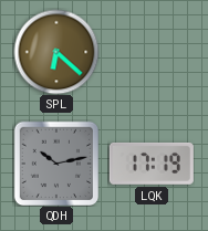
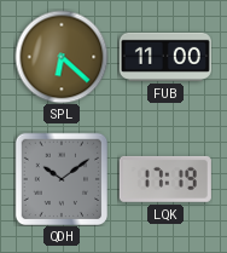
FUB: none -> 11:00 (165, 57)
QDH: 10:13 -> 10:09 (62, 179)
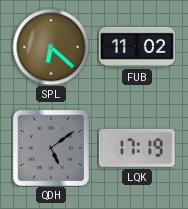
FUB: 11:00 -> 11:02 (137, 47)
QDH: 10:09 -> 5:09 (51, 148)
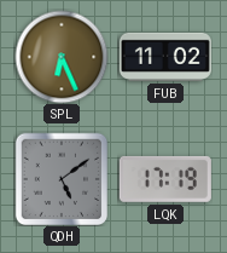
SPL: 6:22 -> 6:26 (62, 57)
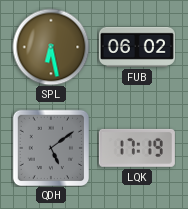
SPL: 6:26 -> 6:28 (51, 47)
FUB: 11:02 -> 06:02 (137, 47)
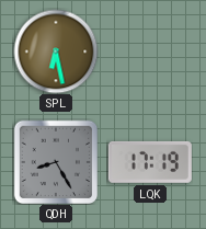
FUB: 06:02 -> none (137, 47)
QDH: 5:09 -> 8:25 (56, 162)
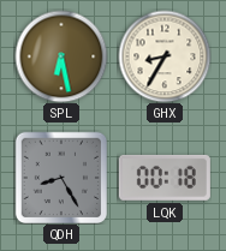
GHX: none -> 8:35 (165, 56)
LQK: 17:19 -> 00:18 (165, 178)
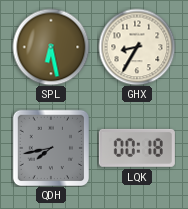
QDH: 8:25 -> 7:43 (51, 148)
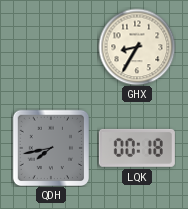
SPL: 6:28 -> none (51, 47)
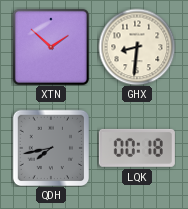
XTN: none -> 1:52 (51, 47)
GHX: 8:35 -> 8:31 (137, 47)
